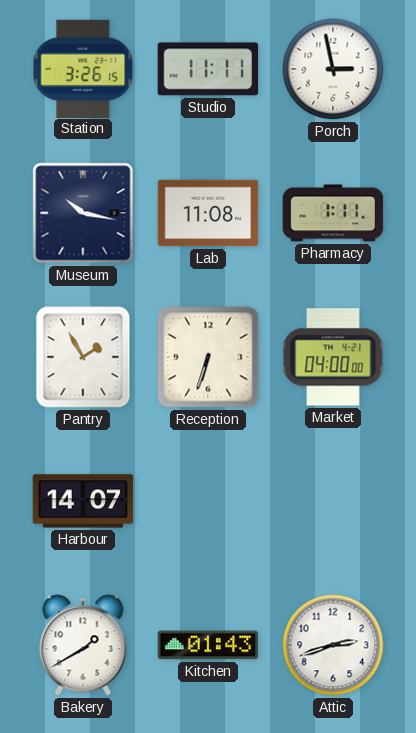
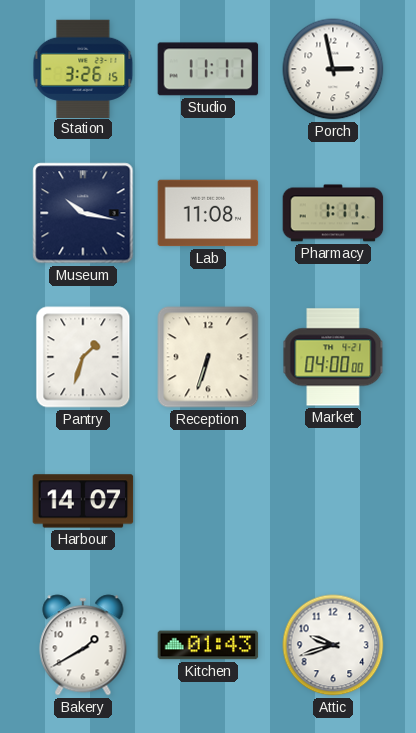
Pantry: 1:55 -> 1:33 (83, 357)
Attic: 2:42 -> 9:42 (333, 645)
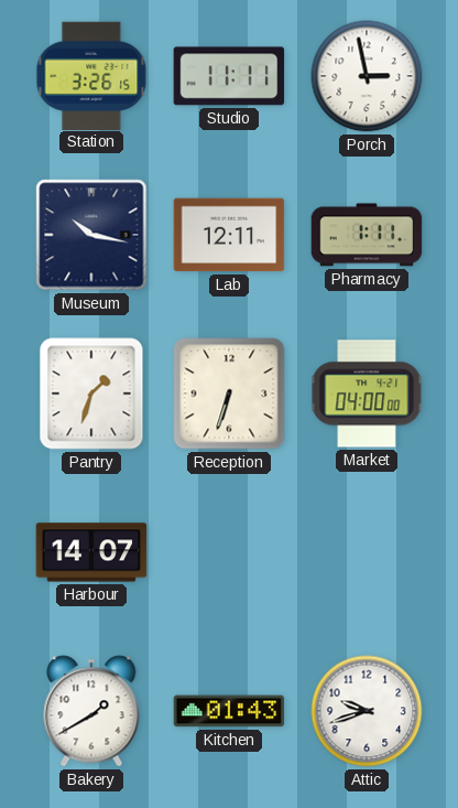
Lab: 11:08 -> 12:11 (229, 235)
